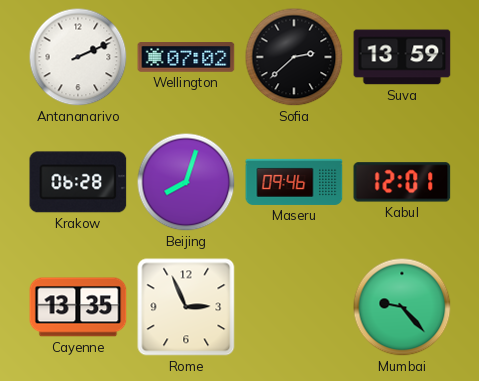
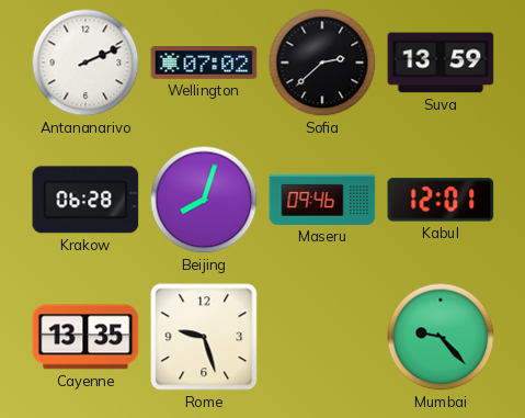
Rome: 2:56 -> 9:27 (204, 337)
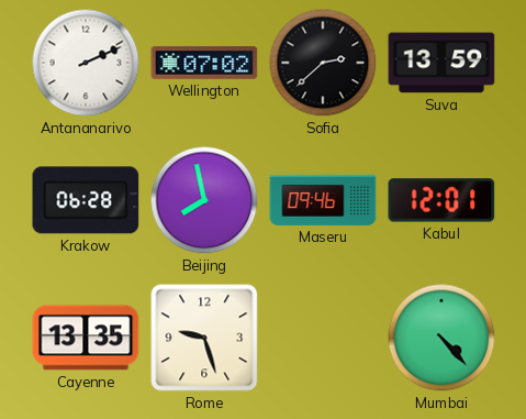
Beijing: 8:03 -> 7:58 (204, 200)
Mumbai: 9:23 -> 4:23 (441, 338)
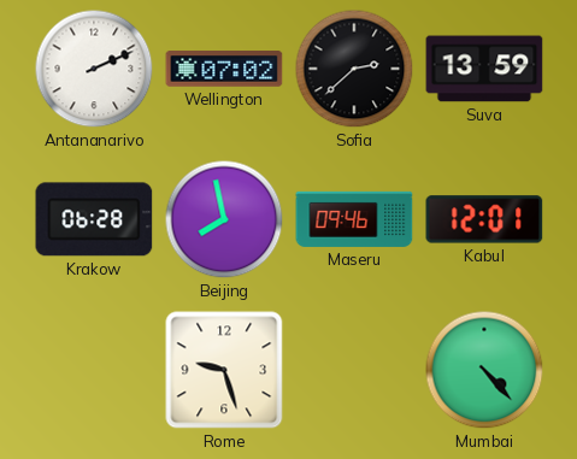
Cayenne: 13:35 -> none (86, 338)
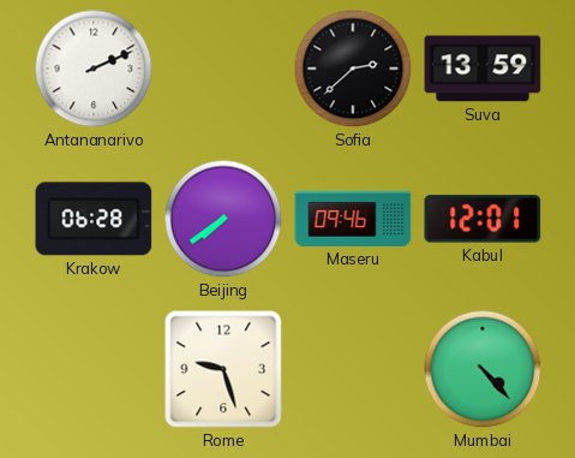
Wellington: 07:02 -> none (224, 69)
Beijing: 7:58 -> 7:39 (223, 219)
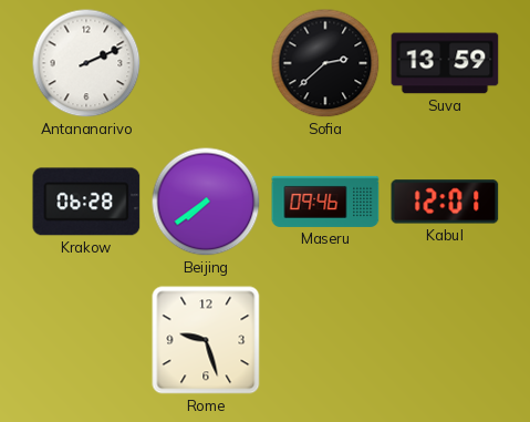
Mumbai: 4:23 -> none (483, 369)
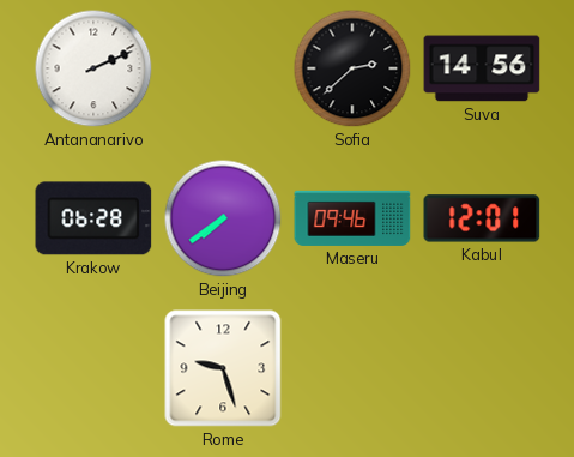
Suva: 13:59 -> 14:56 (482, 68)
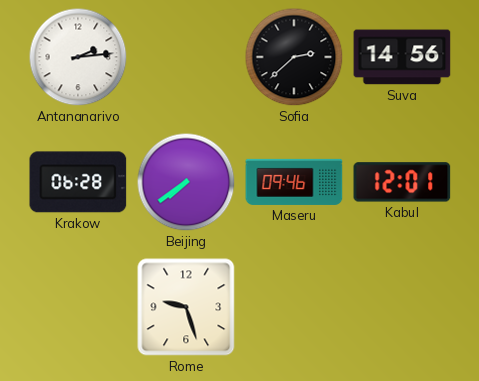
Antananarivo: 2:11 -> 2:14 (78, 57)
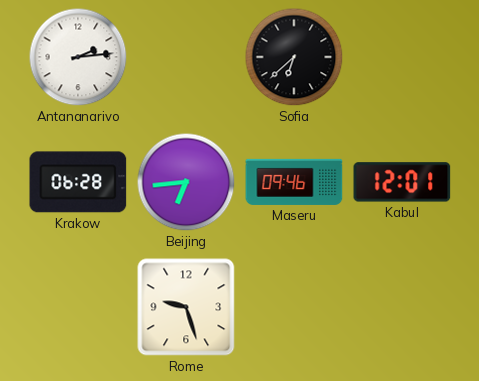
Sofia: 2:38 -> 6:38 (294, 57)
Suva: 14:56 -> none (402, 57)
Beijing: 7:39 -> 6:44 (186, 182)
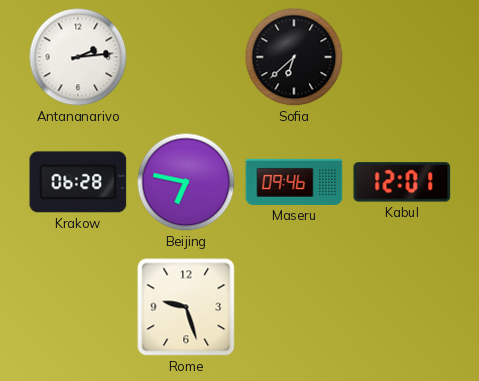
Beijing: 6:44 -> 6:47 (186, 182)
